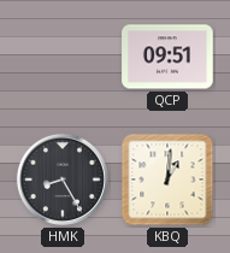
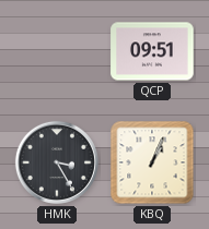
HMK: 8:25 -> 3:25 (57, 162)
KBQ: 1:01 -> 1:04 (152, 162)
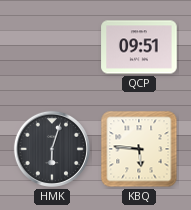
HMK: 3:25 -> 6:03 (52, 149)
KBQ: 1:04 -> 5:46 (139, 149)
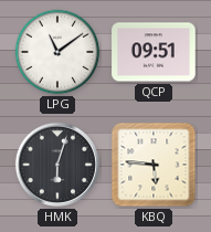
LPG: none -> 11:09 (57, 52)
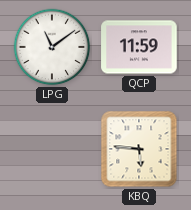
QCP: 09:51 -> 11:59 (139, 47)
HMK: 6:03 -> none (57, 165)
